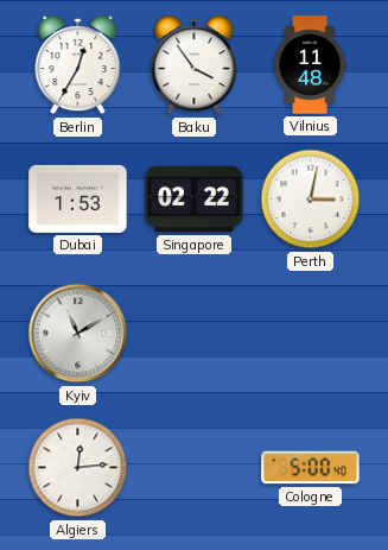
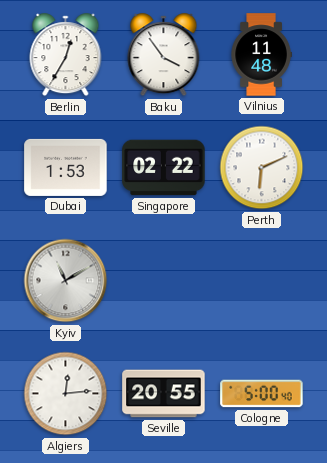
Perth: 3:02 -> 6:11 (262, 168)
Seville: none -> 20:55 (164, 394)
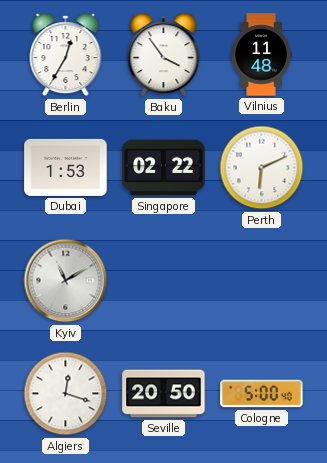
Algiers: 12:14 -> 12:18 (66, 394)
Seville: 20:55 -> 20:50 (164, 394)
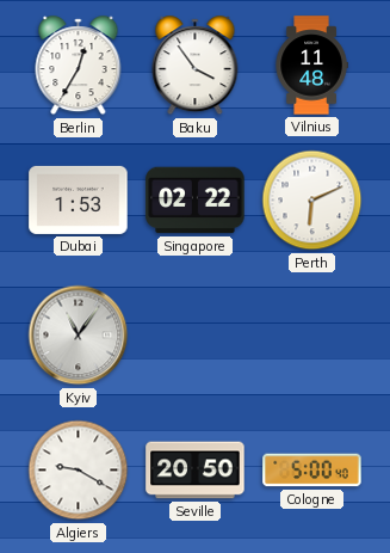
Kyiv: 11:10 -> 11:06 (79, 336)
Algiers: 12:18 -> 9:20 (79, 471)
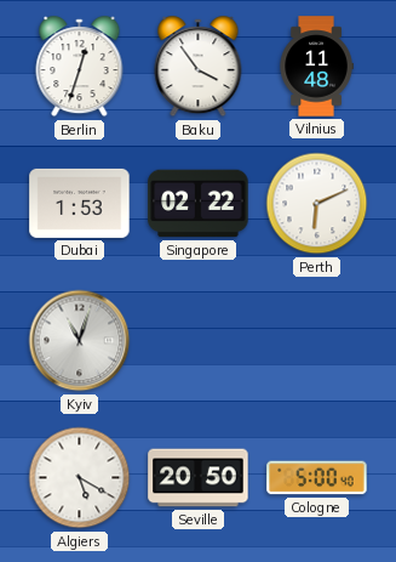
Berlin: 12:35 -> 12:33 (80, 67)
Kyiv: 11:06 -> 11:03 (80, 341)
Algiers: 9:20 -> 5:20 (80, 478)
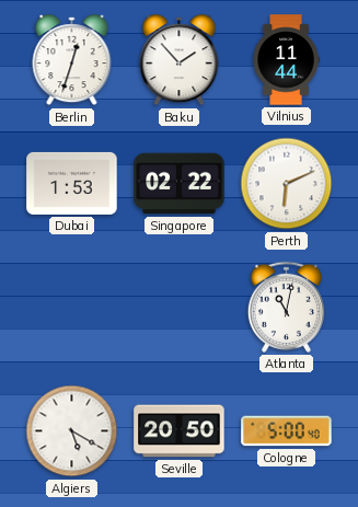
Baku: 3:54 -> 1:53 (180, 60)
Vilnius: 11:48 -> 11:44 (286, 60)
Kyiv: 11:03 -> none (80, 341)
Atlanta: none -> 11:02 (286, 307)
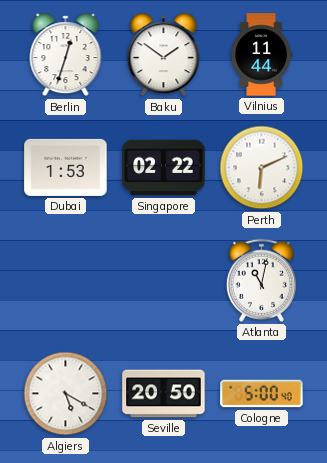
Baku: 1:53 -> 1:51 (164, 55)
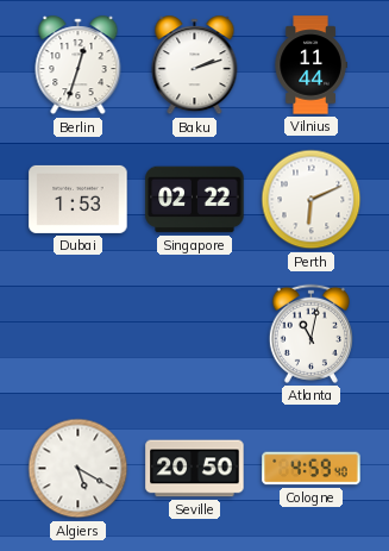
Baku: 1:51 -> 2:12 (195, 65)
Cologne: 5:00 -> 4:59 (312, 469)
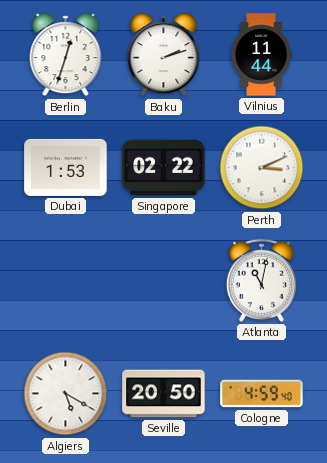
Perth: 6:11 -> 3:11 (262, 168)
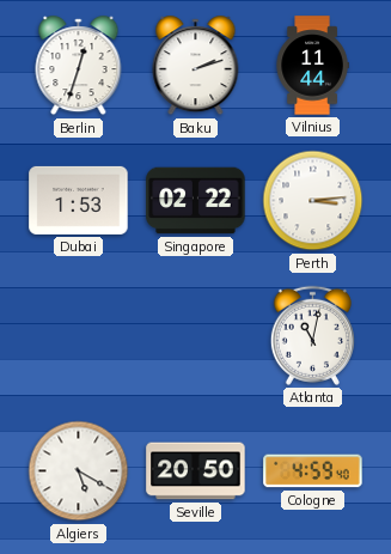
Perth: 3:11 -> 3:14 (313, 201)
